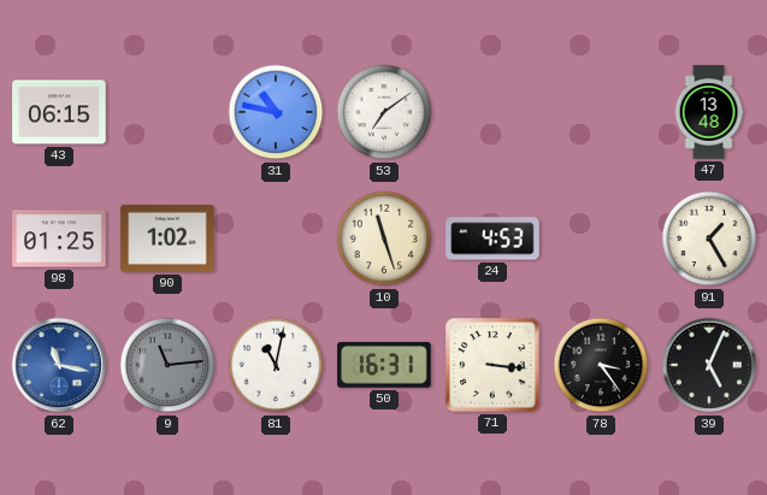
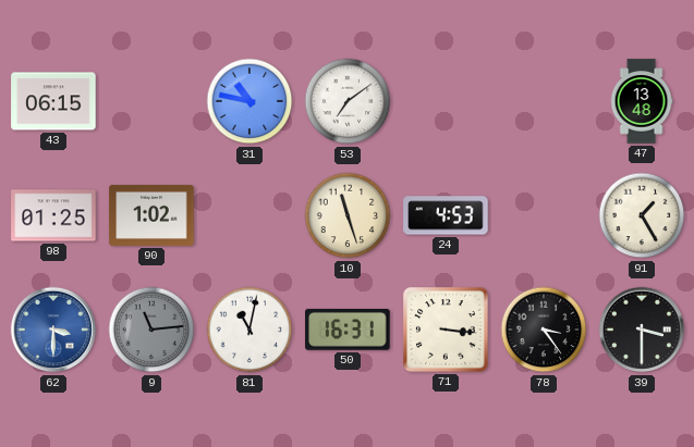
62: 11:17 -> 3:30 (53, 330)
39: 5:04 -> 3:30 (642, 330)
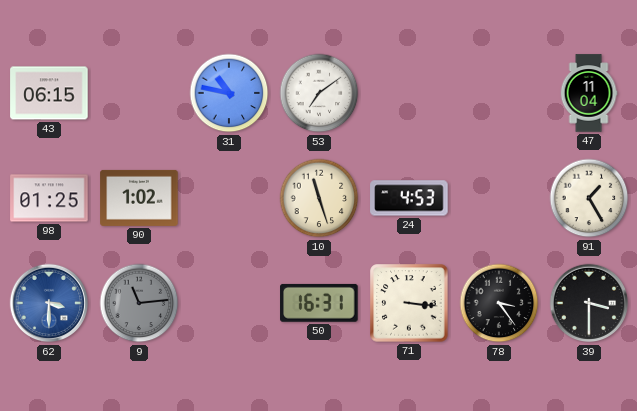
47: 13:48 -> 11:04 (589, 93)
81: 11:02 -> none (249, 330)
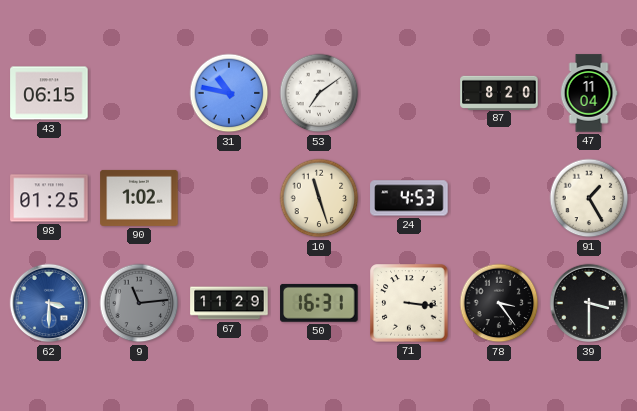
87: none -> 8:20 (499, 92)
67: none -> 11:29 (229, 303)
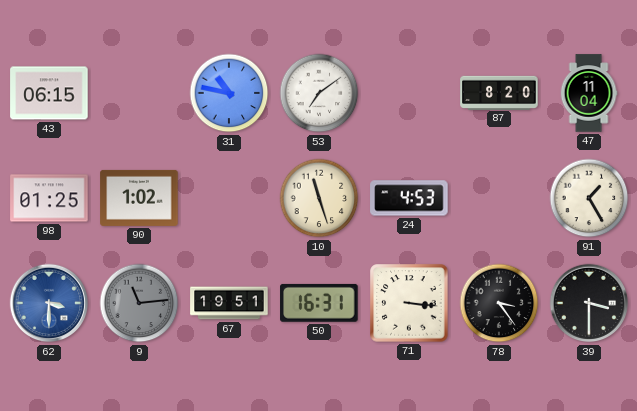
67: 11:29 -> 19:51 (229, 303)
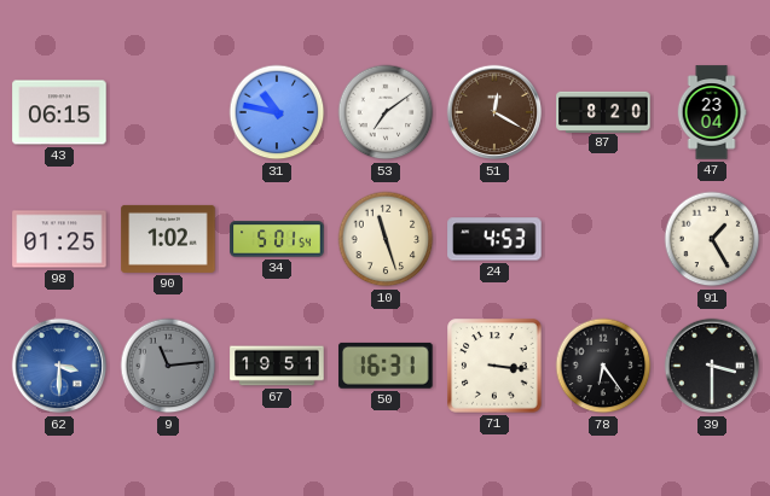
51: none -> 12:20 (494, 112)
47: 11:04 -> 23:04 (712, 112)
34: none -> 5:01 (277, 239)
78: 3:24 -> 6:24 (603, 366)
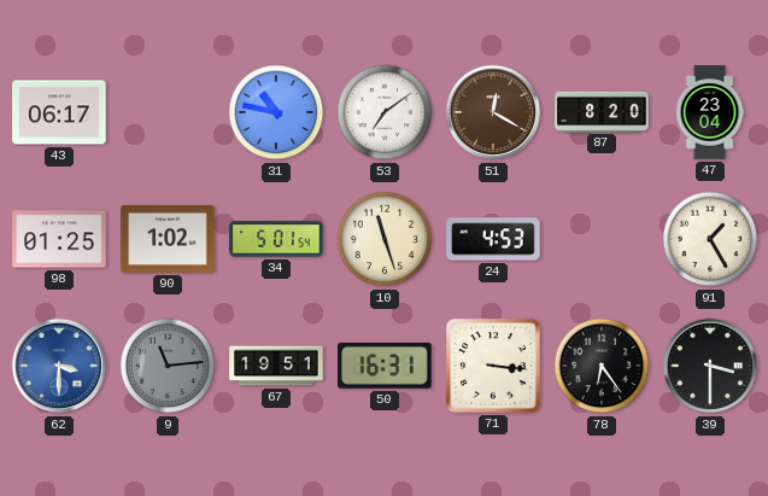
43: 06:15 -> 06:17 (59, 112)
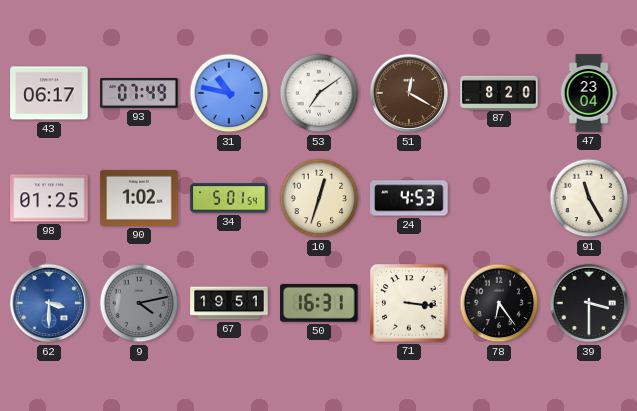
93: none -> 07:49 (139, 93)
10: 11:27 -> 12:33 (319, 198)
91: 1:25 -> 11:25 (589, 198)
9: 11:14 -> 4:13 (139, 303)
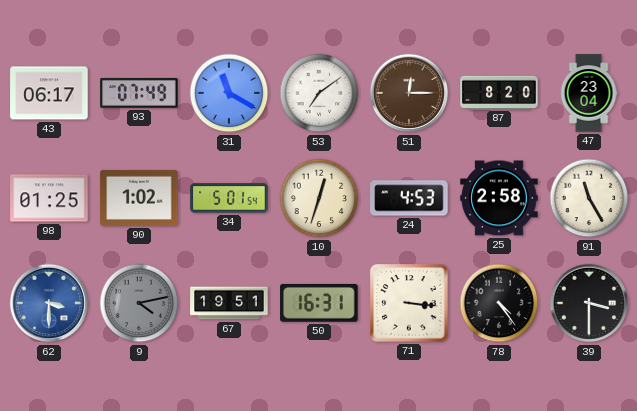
31: 10:47 -> 11:20 (229, 93)
51: 12:20 -> 12:15 (409, 93)
25: none -> 2:58 (499, 198)
78: 6:24 -> 4:24 (499, 303)
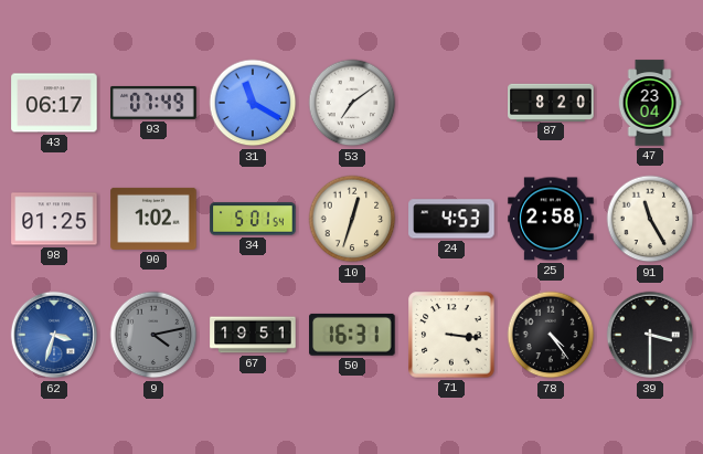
51: 12:15 -> none (409, 93)
62: 3:30 -> 3:33 (54, 335)
